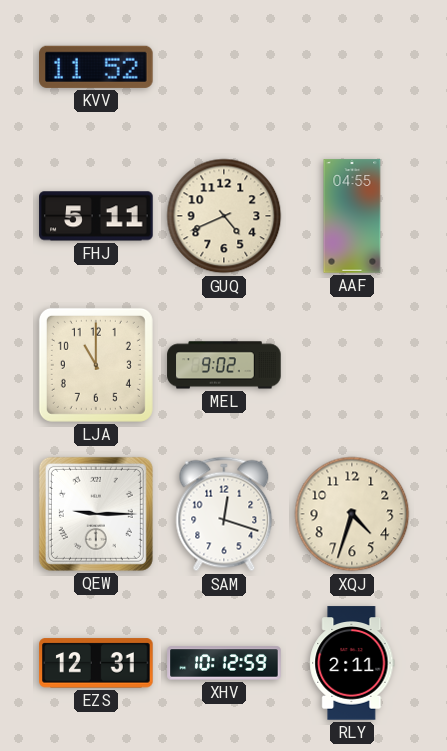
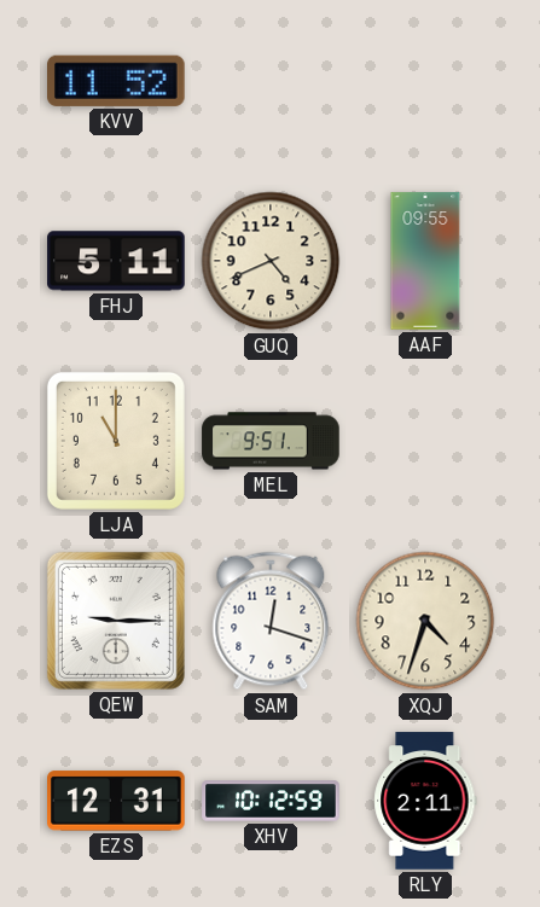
AAF: 04:55 -> 09:55 (425, 261)
MEL: 9:02 -> 9:51 (271, 441)
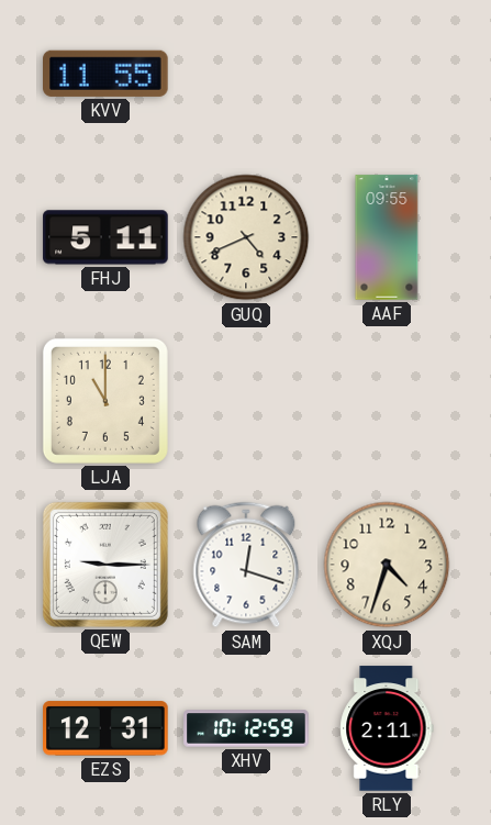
KVV: 11:52 -> 11:55 (107, 74)
MEL: 9:51 -> none (271, 441)
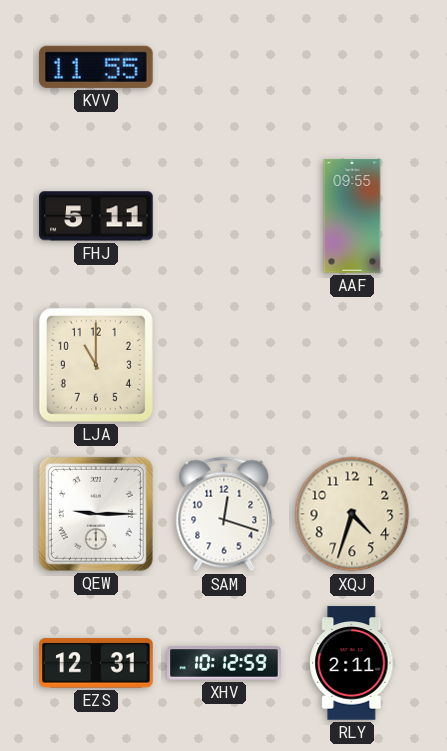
GUQ: 4:41 -> none (246, 237)
